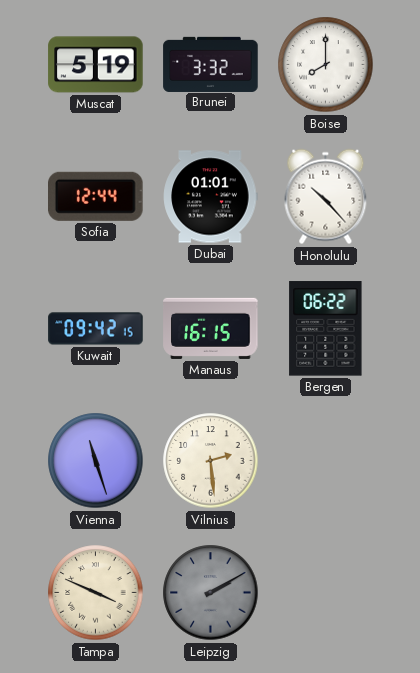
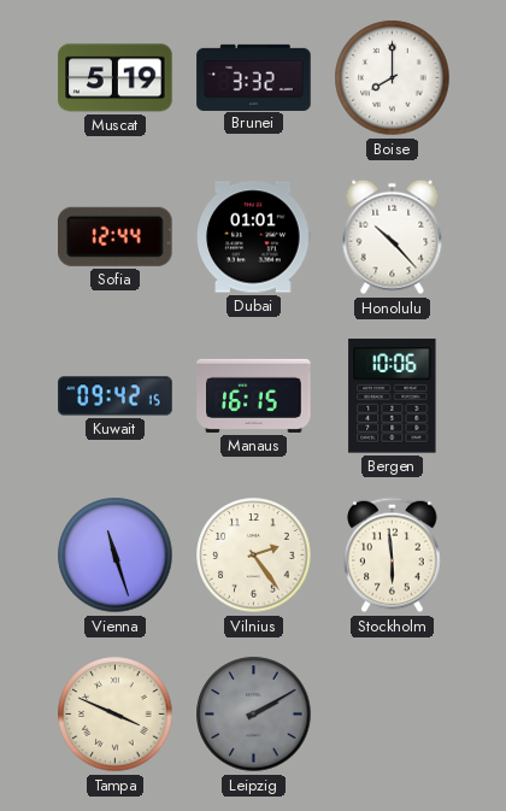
Bergen: 06:22 -> 10:06 (393, 396)
Vilnius: 2:29 -> 2:24 (254, 556)
Stockholm: none -> 5:59 (393, 556)
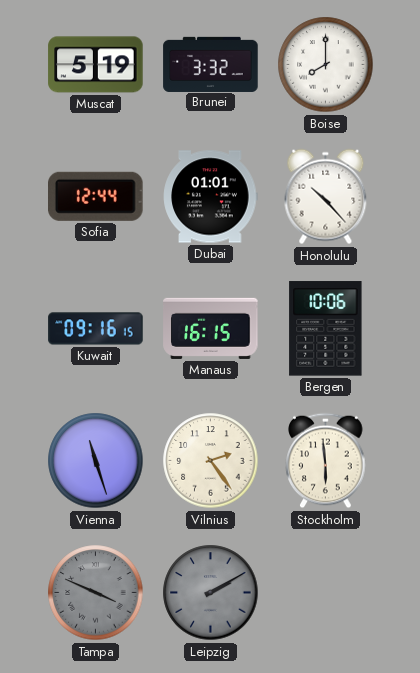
Kuwait: 09:42 -> 09:16 (96, 329)
Tampa dial: cream -> grey (96, 593)
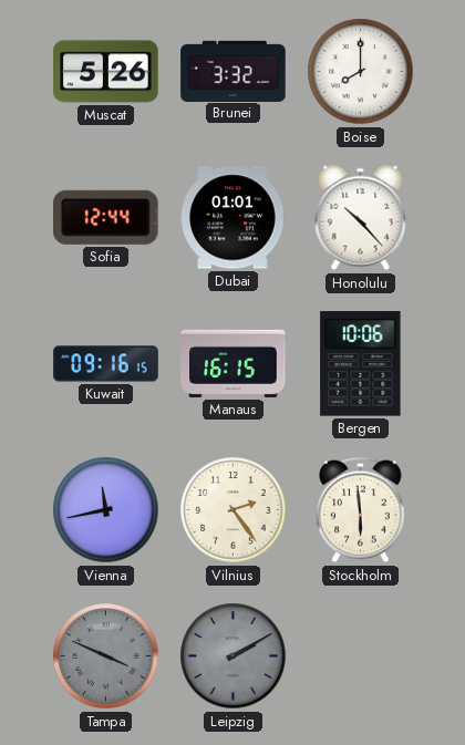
Muscat: 5:19 -> 5:26 (106, 72)
Vienna: 11:27 -> 11:43 (106, 510)
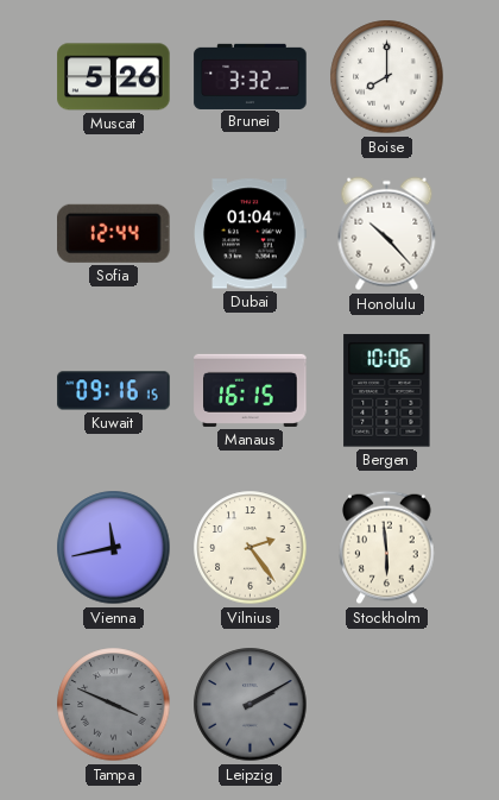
Dubai: 01:01 -> 01:04 (251, 234)
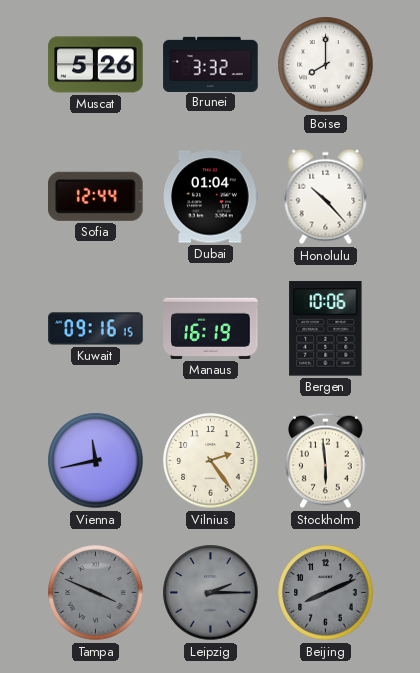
Manaus: 16:15 -> 16:19 (211, 328)
Leipzig: 2:10 -> 2:15 (211, 593)
Beijing: none -> 8:11 (326, 593)
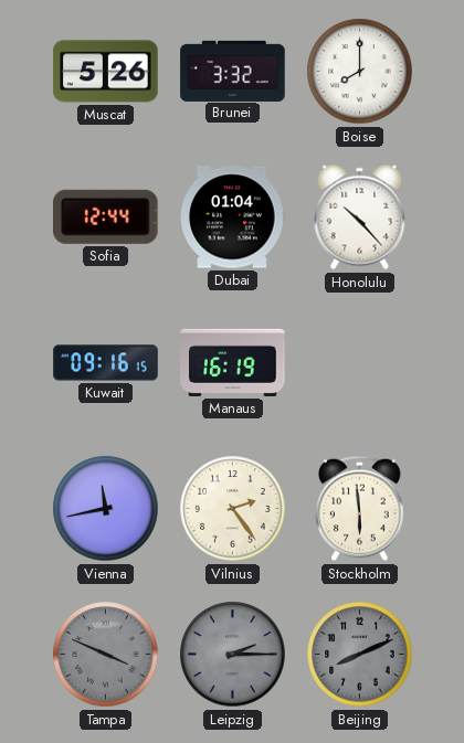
Bergen: 10:06 -> none (326, 329)
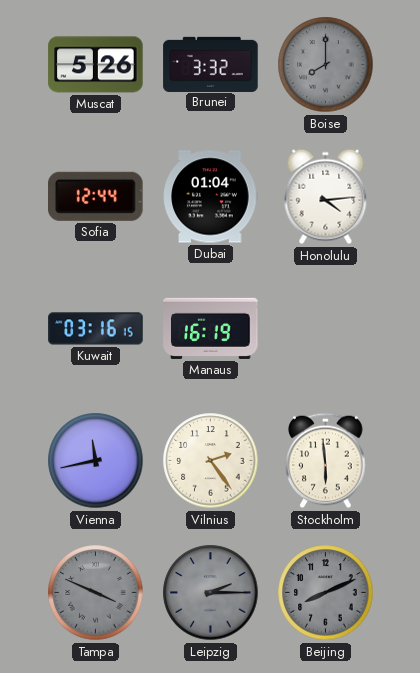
Boise dial: white -> grey (326, 65)
Honolulu: 10:23 -> 4:14 (326, 197)
Kuwait: 09:16 -> 03:16 (96, 329)
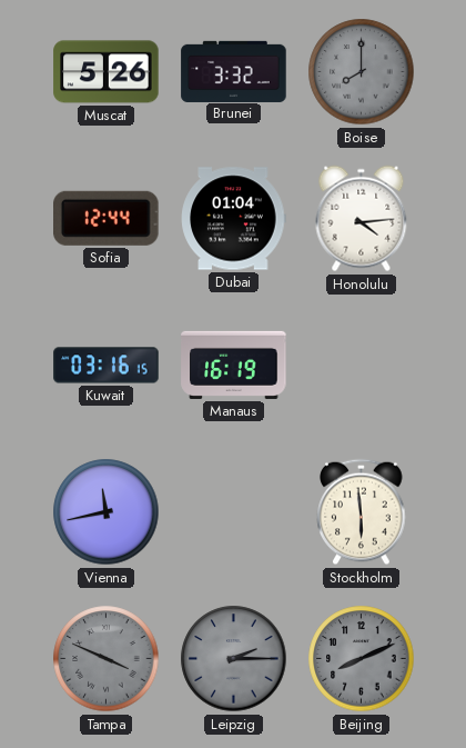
Vilnius: 2:24 -> none (211, 461)
